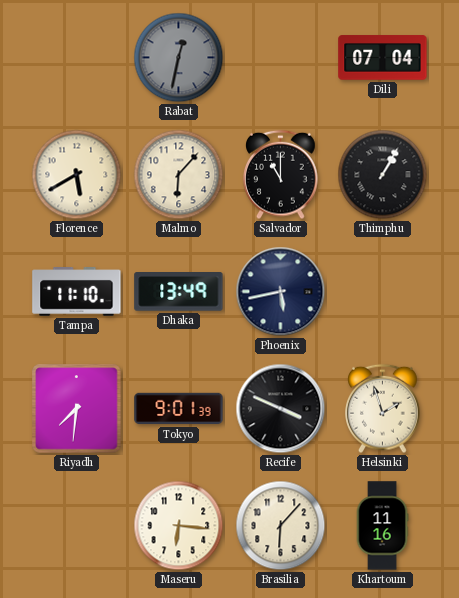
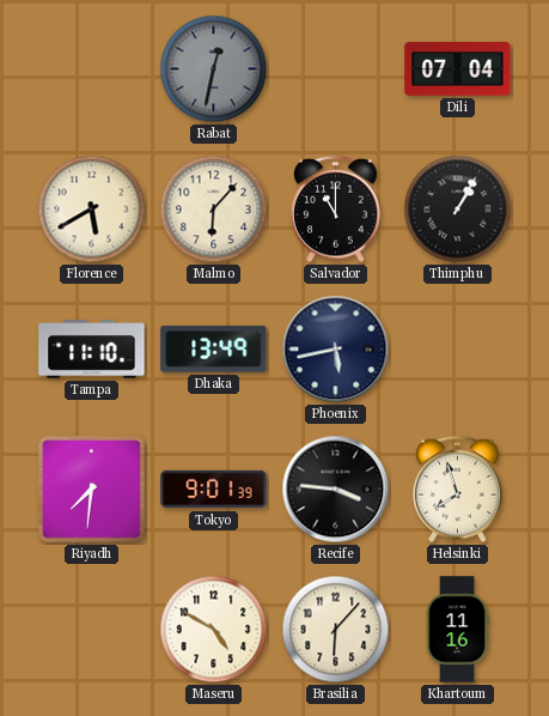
Recife: 3:49 -> 3:46 (336, 490)
Helsinki: 1:57 -> 7:57 (458, 490)
Maseru: 6:16 -> 4:50 (214, 630)
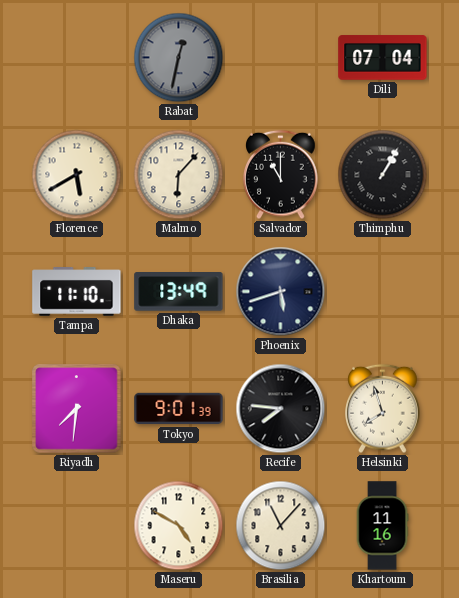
Phoenix: 5:43 -> 5:42 (281, 292)
Recife: 3:46 -> 7:46 (281, 409)
Brasilia: 6:07 -> 11:07 (281, 526)
